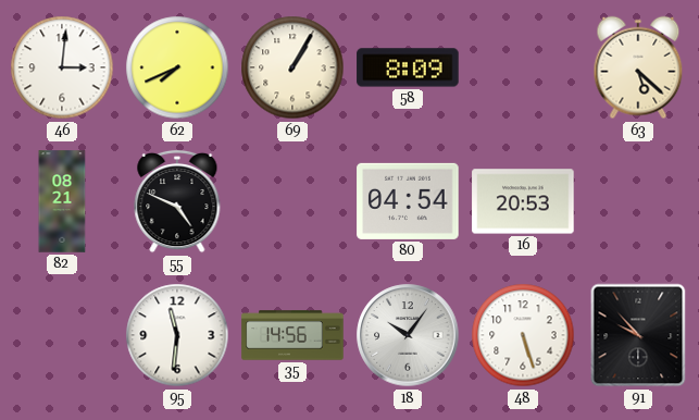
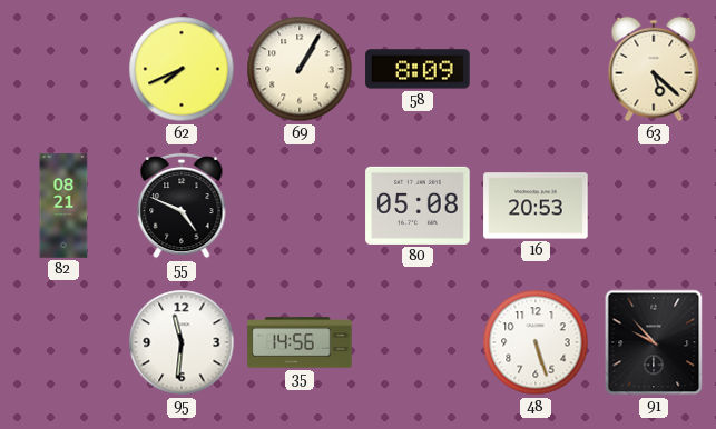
46: 3:01 -> none (62, 67)
80: 04:54 -> 05:08 (418, 206)
18: 10:06 -> none (408, 335)
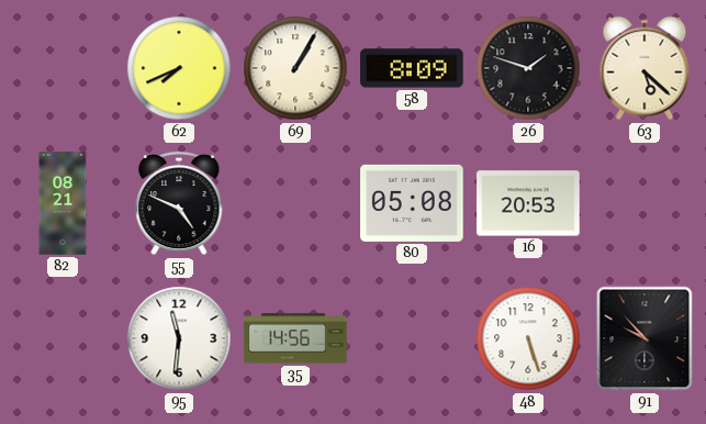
26: none -> 1:48 (528, 68)
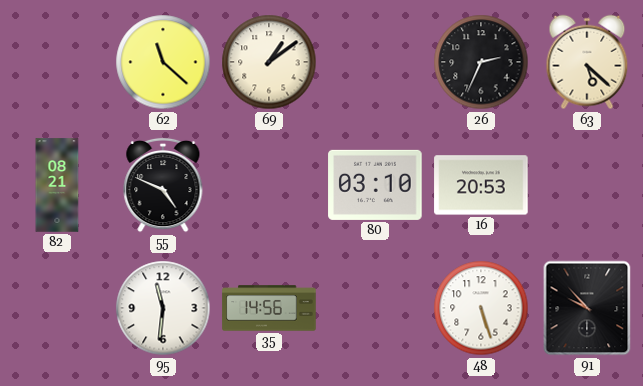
62: 7:41 -> 11:22 (163, 62)
69: 1:05 -> 1:09 (269, 62)
58: 8:09 -> none (412, 68)
26: 1:48 -> 2:34 (481, 62)
80: 05:08 -> 03:10 (375, 185)
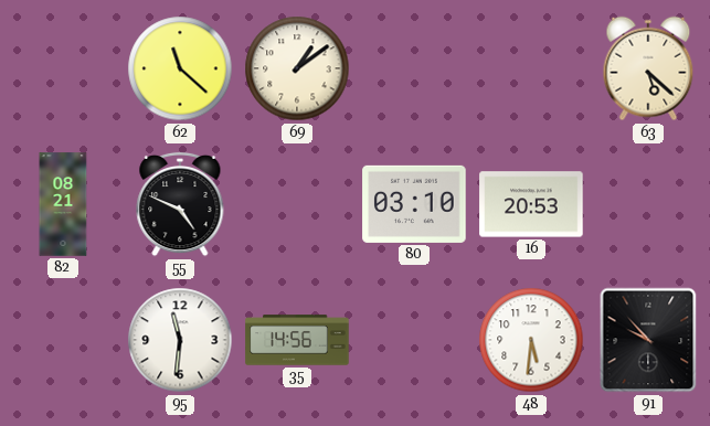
26: 2:34 -> none (481, 62)
48: 5:27 -> 5:31 (531, 340)
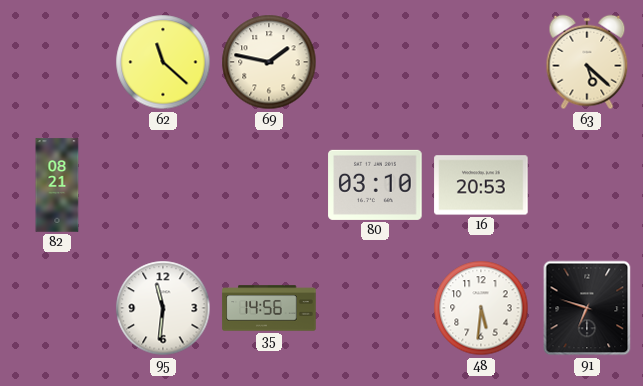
69: 1:09 -> 1:47 (269, 62)
55: 4:49 -> none (180, 204)
91: 9:53 -> 6:48 (587, 308)
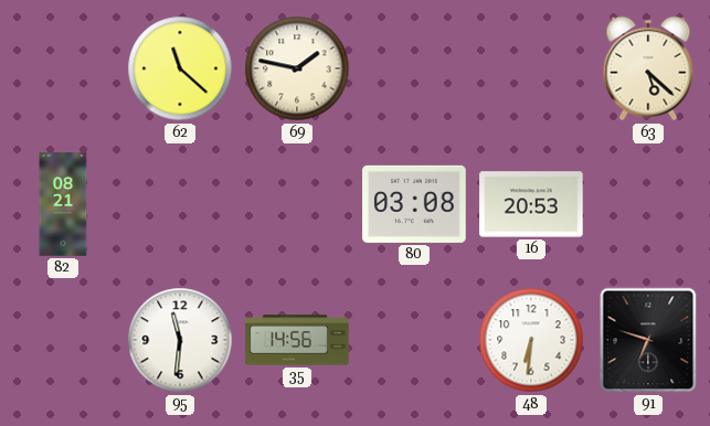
80: 03:10 -> 03:08 (414, 204)
48: 5:31 -> 6:31 (531, 340)
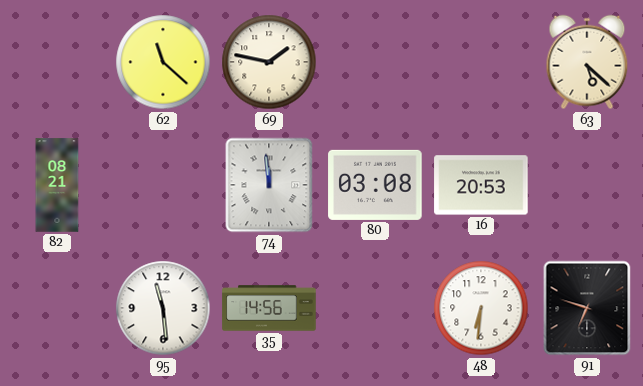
74: none -> 11:59 (269, 185)
95: 11:31 -> 11:29 (163, 308)
